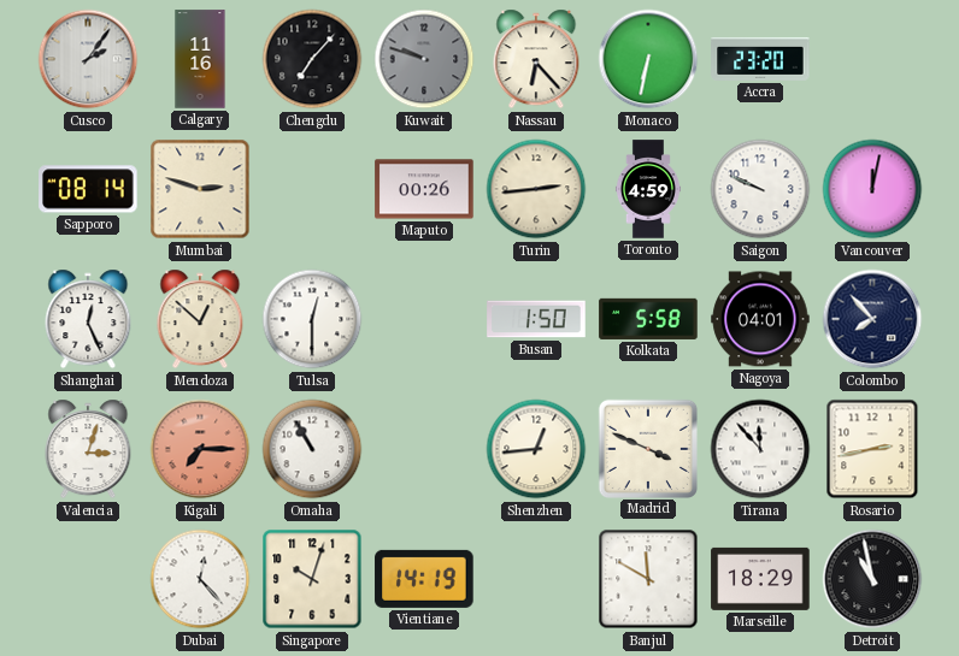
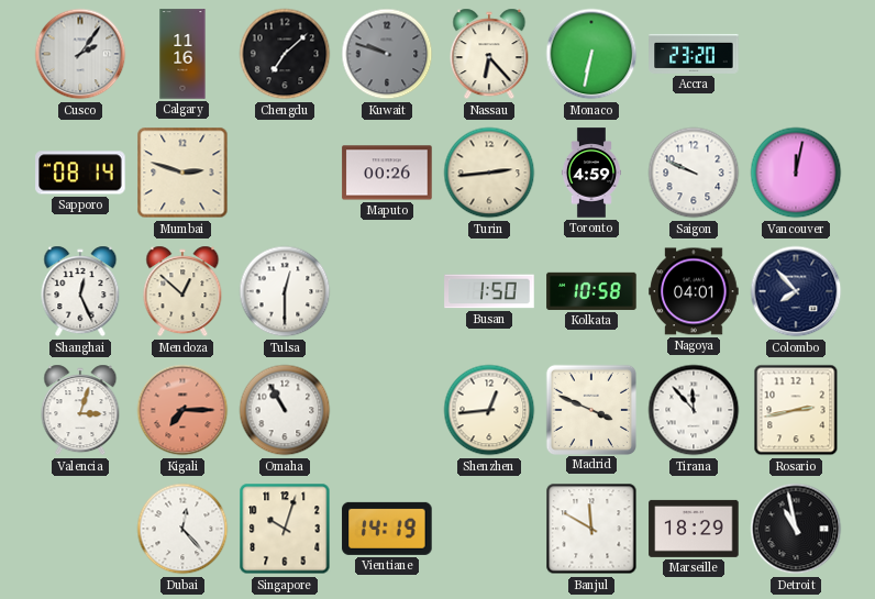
Chengdu: 7:07 -> 7:08 (285, 54)
Kolkata: 5:58 -> 10:58 (591, 291)
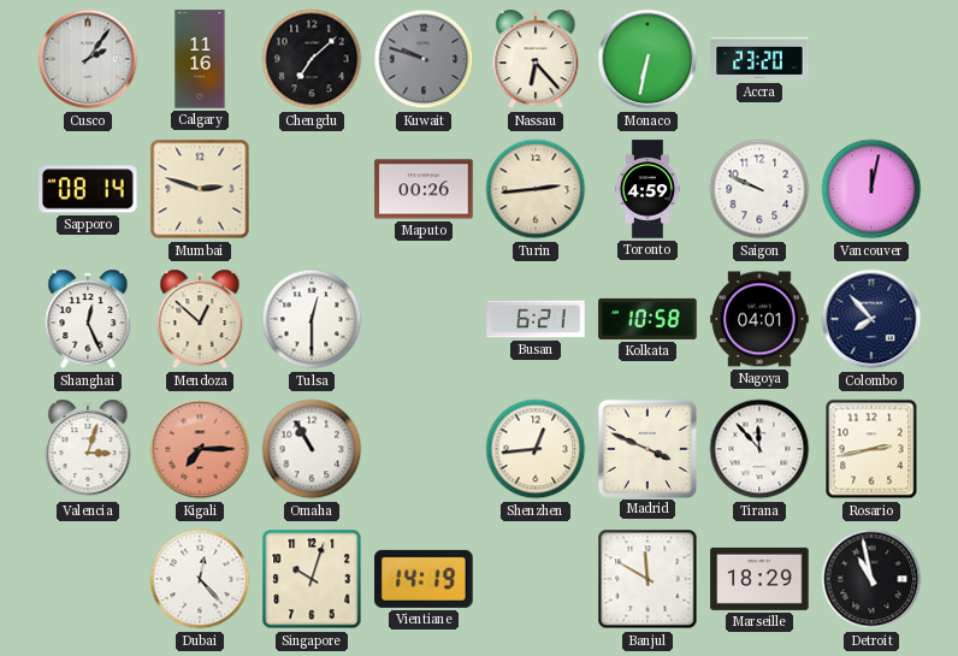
Busan: 1:50 -> 6:21 (536, 319)
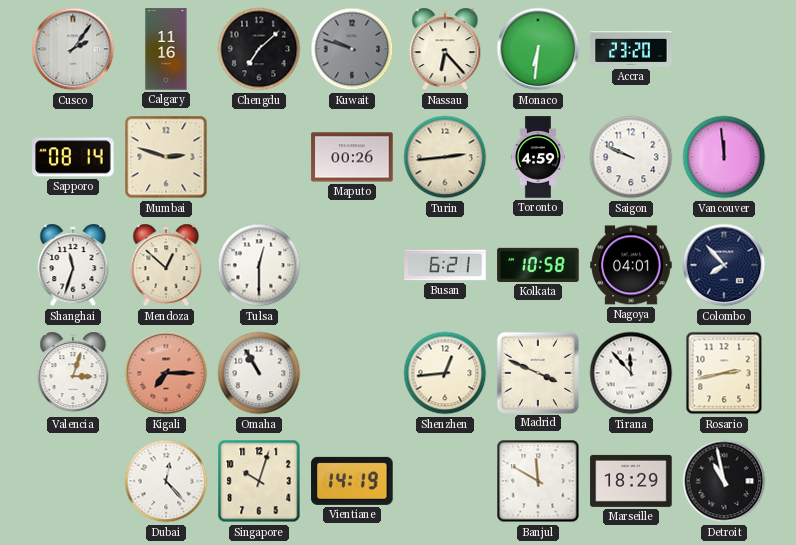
Monaco: 6:32 -> 6:31 (538, 49)
Vancouver: 12:02 -> 11:59 (724, 157)
Shanghai: 12:26 -> 11:33 (73, 265)
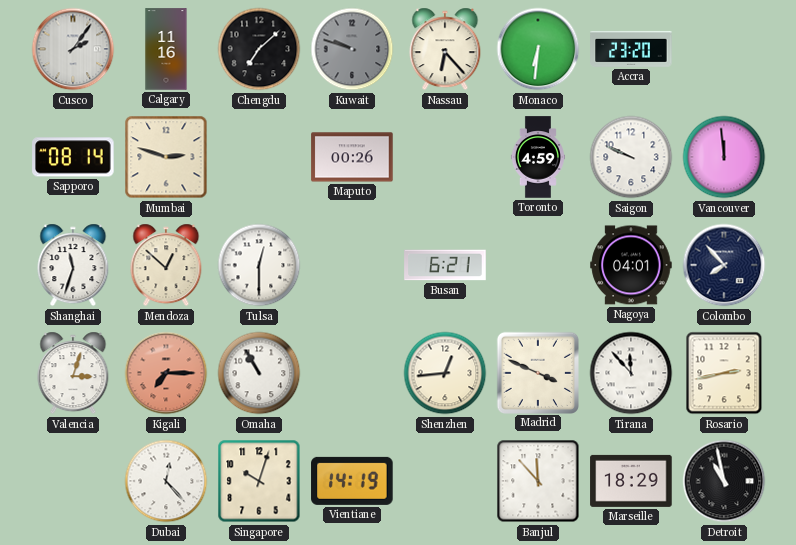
Turin: 2:44 -> none (445, 157)
Kolkata: 10:58 -> none (538, 265)
Banjul: 11:50 -> 11:53 (538, 481)
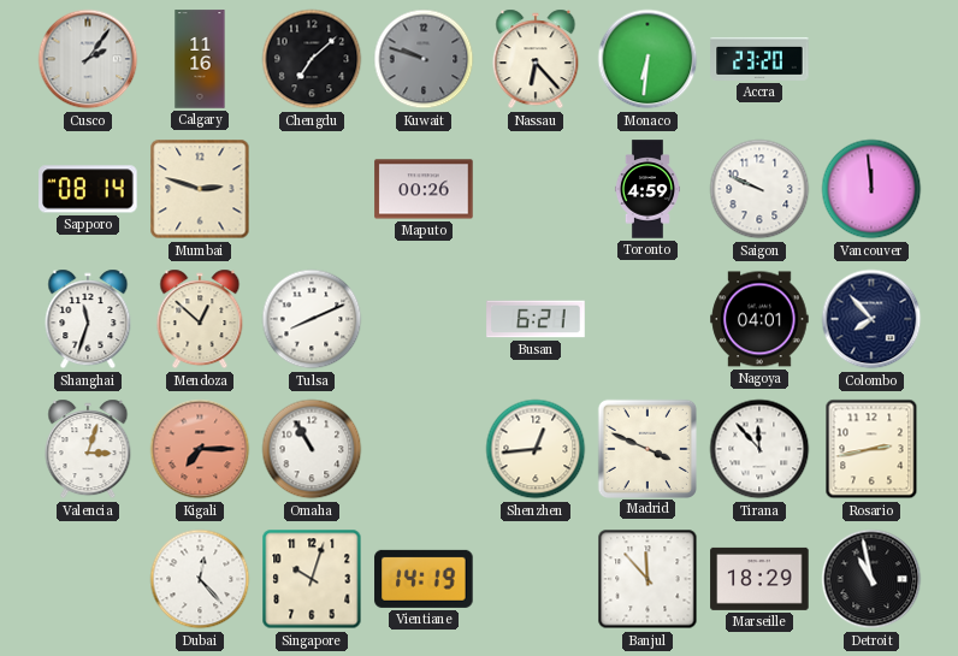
Tulsa: 12:30 -> 8:11 (312, 319)
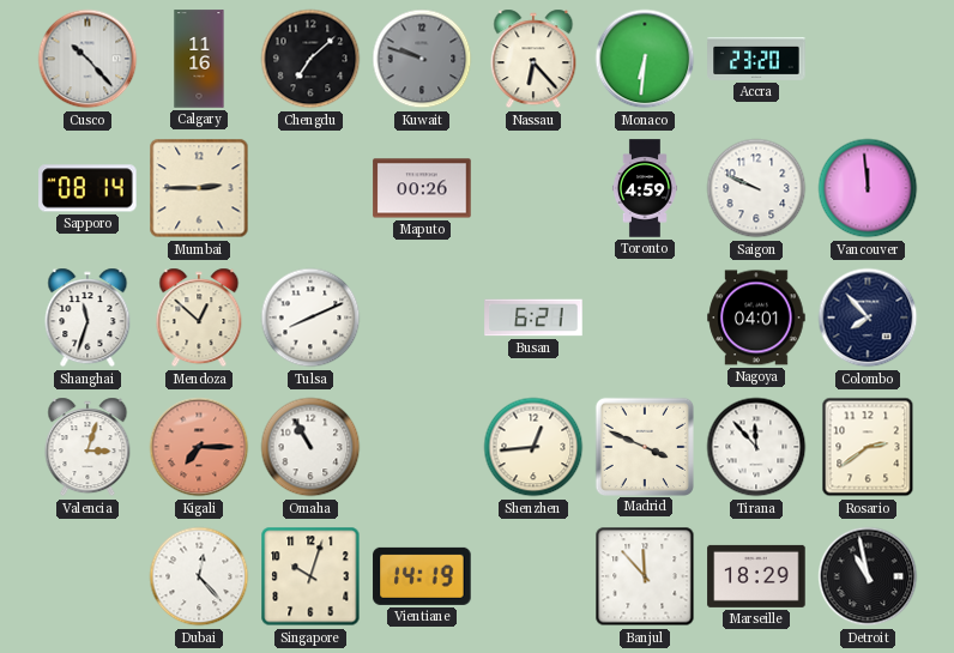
Cusco: 2:06 -> 10:23 (87, 59)
Mumbai: 2:48 -> 2:45 (199, 188)
Rosario: 2:43 -> 2:39 (868, 447)
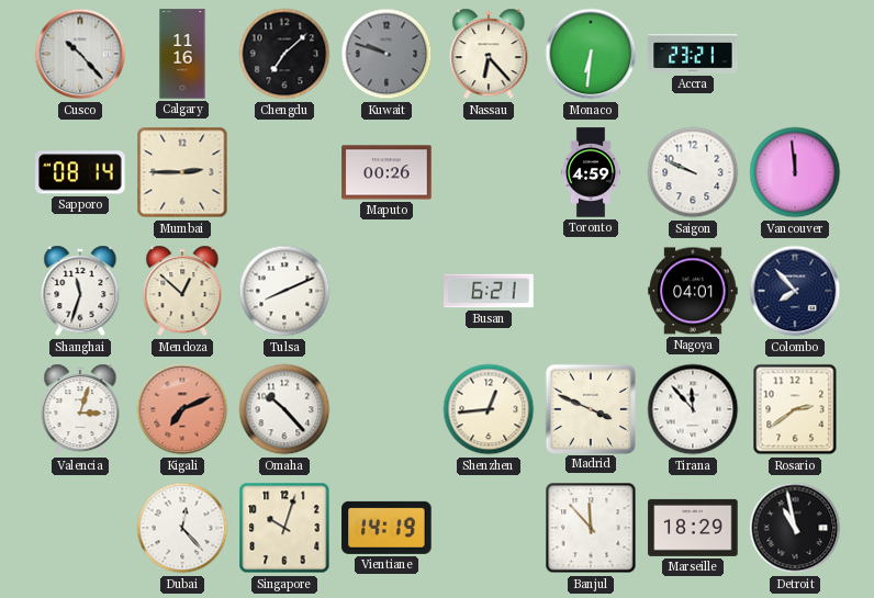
Accra: 23:20 -> 23:21 (693, 54)
Kigali: 7:15 -> 7:11 (182, 409)
Omaha: 10:55 -> 10:23 (284, 409)
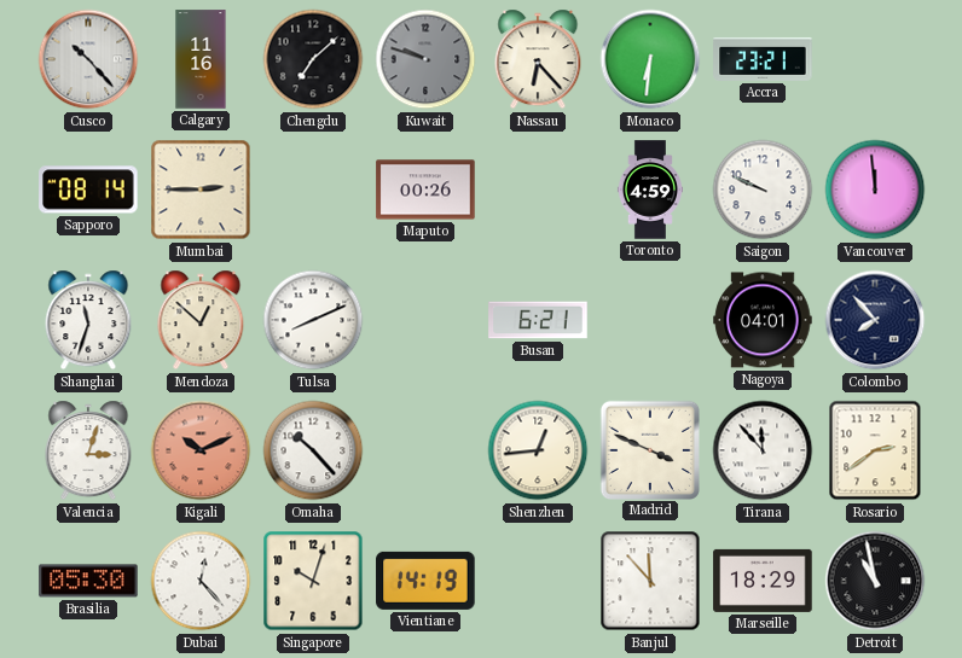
Kigali: 7:11 -> 10:11 (201, 450)
Brasilia: none -> 05:30 (88, 581)
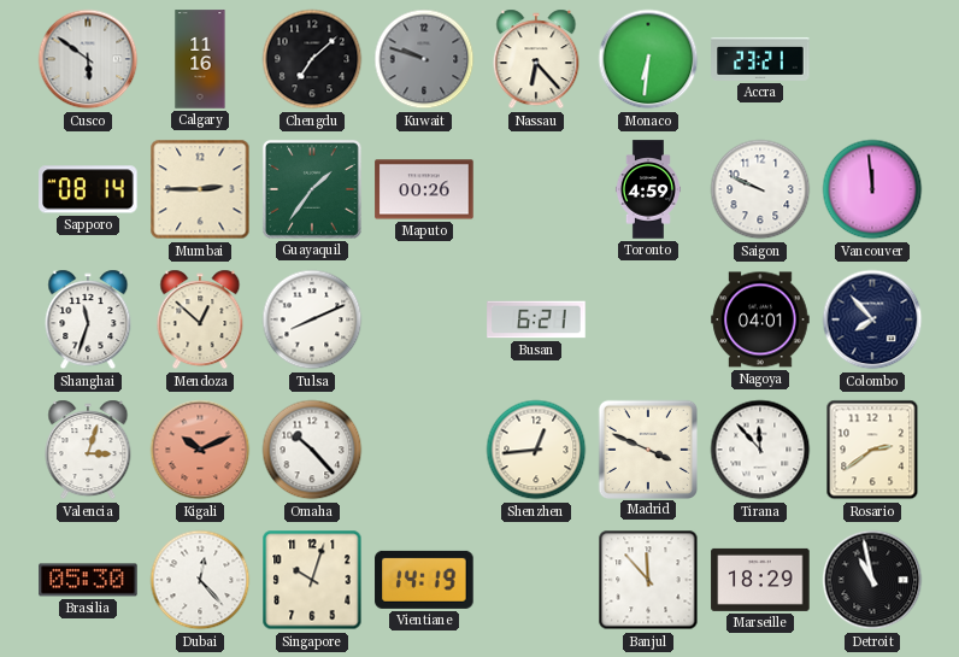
Cusco: 10:23 -> 5:51 (88, 59)
Guayaquil: none -> 1:36 (312, 189)
